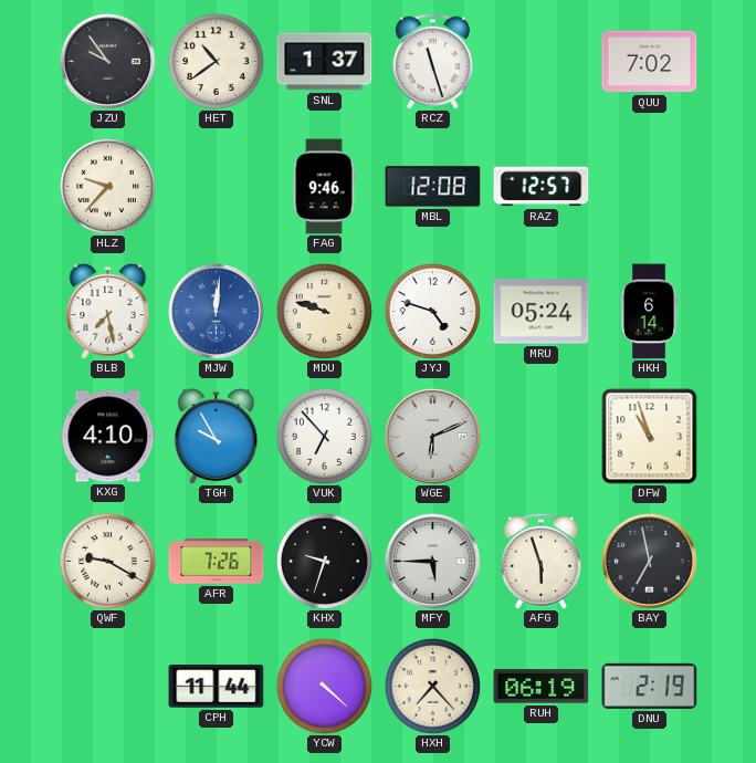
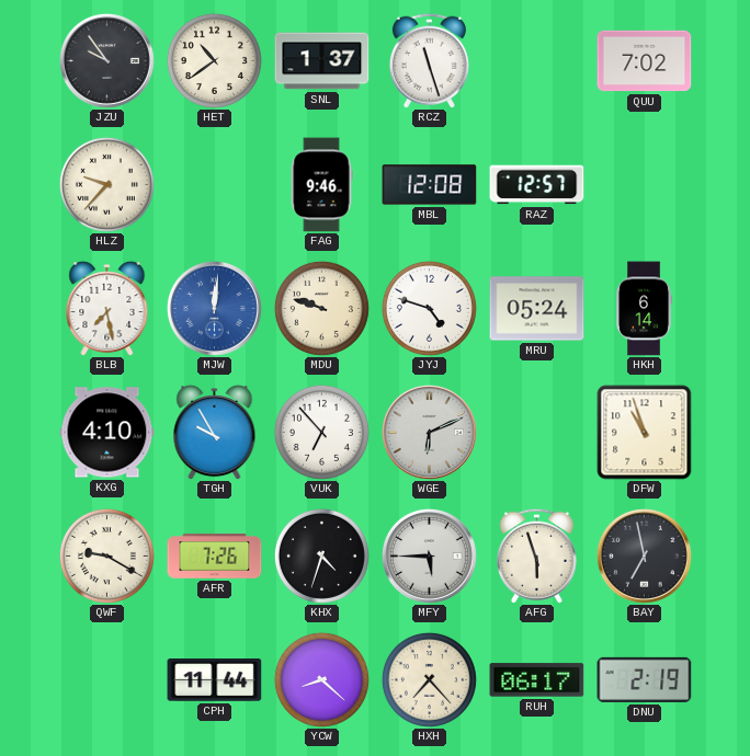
KHX: 9:33 -> 4:33 (321, 555)
YCW: 4:22 -> 8:22 (321, 679)
RUH: 06:19 -> 06:17 (537, 680)
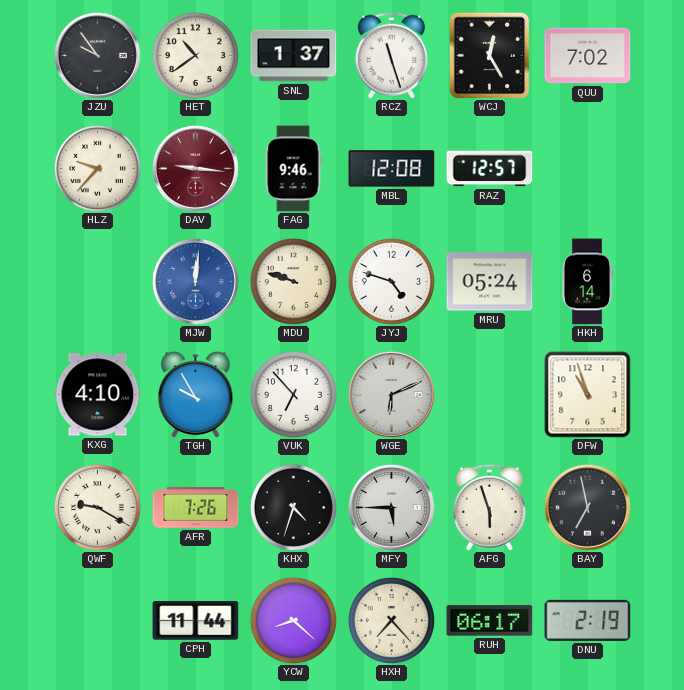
WCJ: none -> 12:25 (490, 55)
DAV: none -> 9:16 (195, 168)
BLB: 7:28 -> none (107, 308)
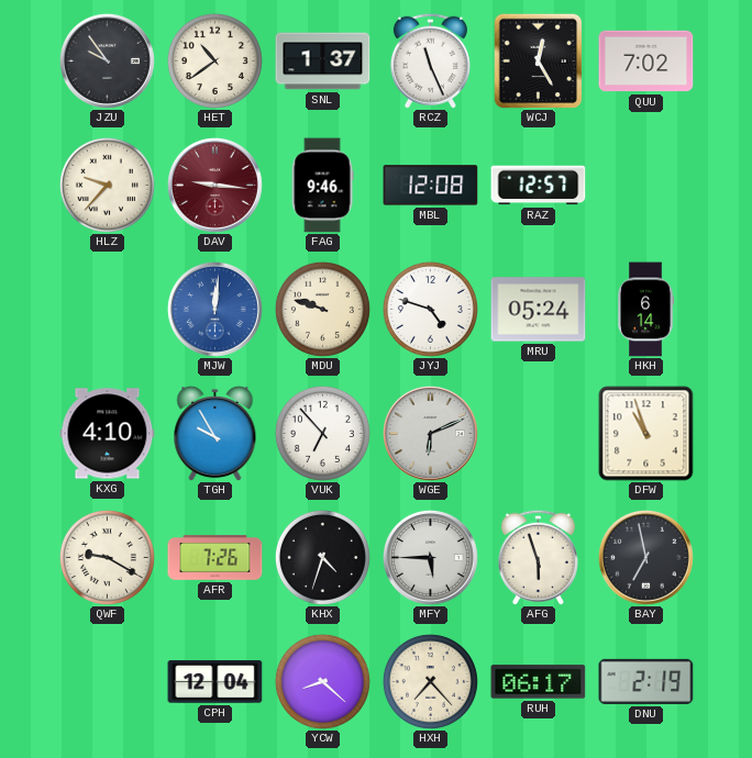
RCZ: 11:27 -> 11:26 (430, 60)
CPH: 11:44 -> 12:04 (215, 682)
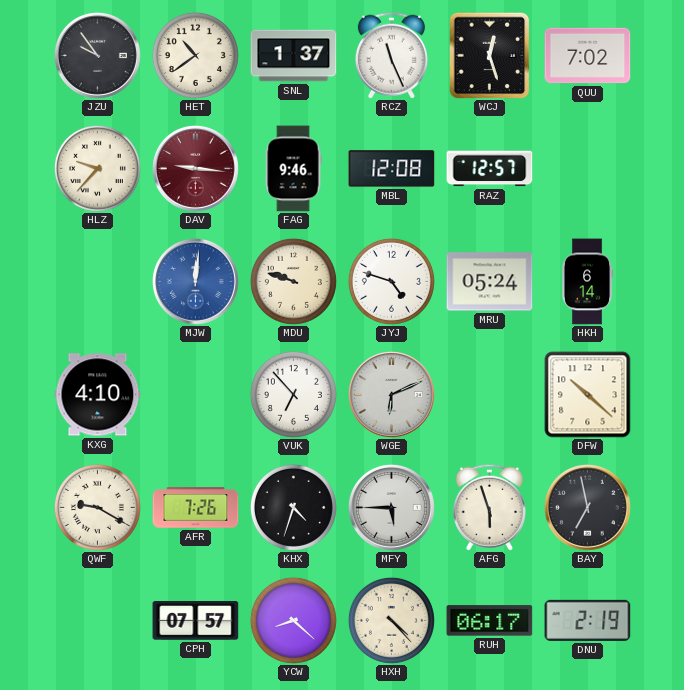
WCJ: 12:25 -> 12:27 (490, 55)
TGH: 9:55 -> none (215, 433)
DFW: 10:57 -> 10:22 (588, 395)
CPH: 12:04 -> 07:57 (196, 621)
HXH: 7:23 -> 4:23 (391, 620)
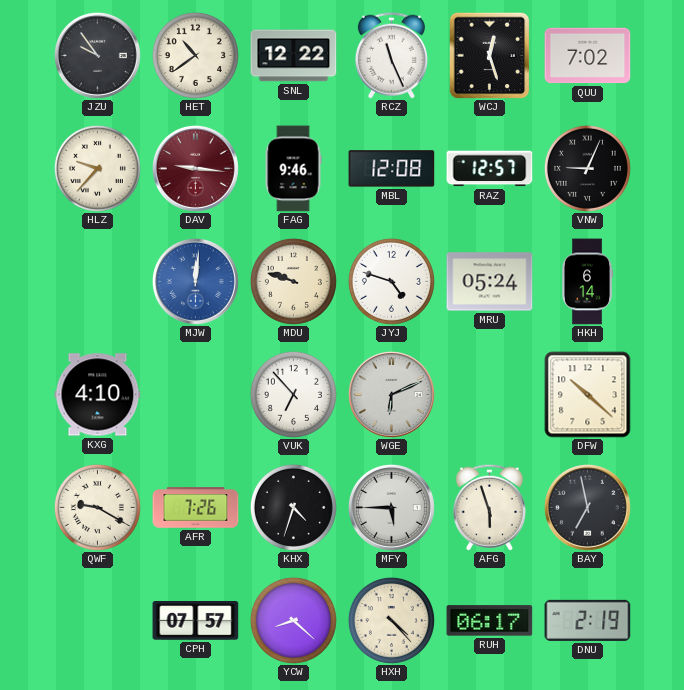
SNL: 1:37 -> 12:22 (294, 56)
VNW: none -> 9:04 (587, 168)
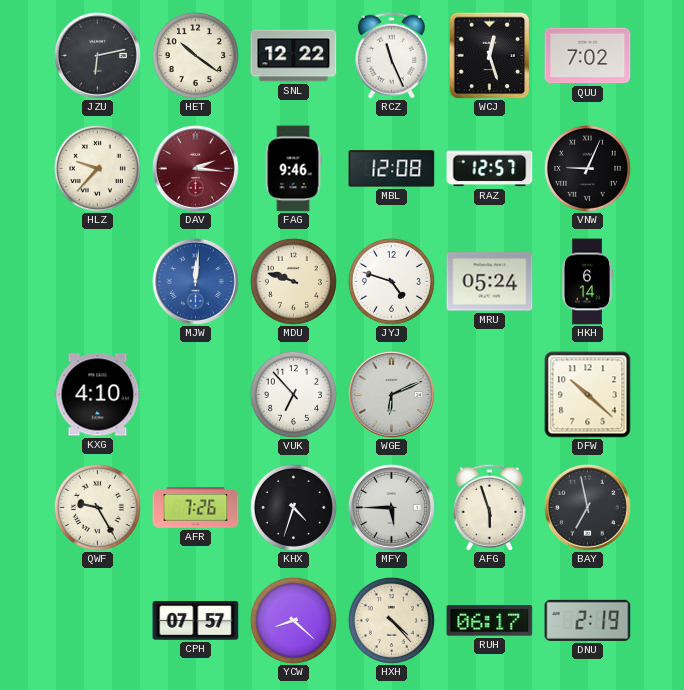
JZU: 9:54 -> 6:13 (97, 55)
HET: 10:39 -> 10:21 (195, 55)
DAV: 9:16 -> 2:16 (195, 168)
QWF: 9:20 -> 9:25 (97, 507)
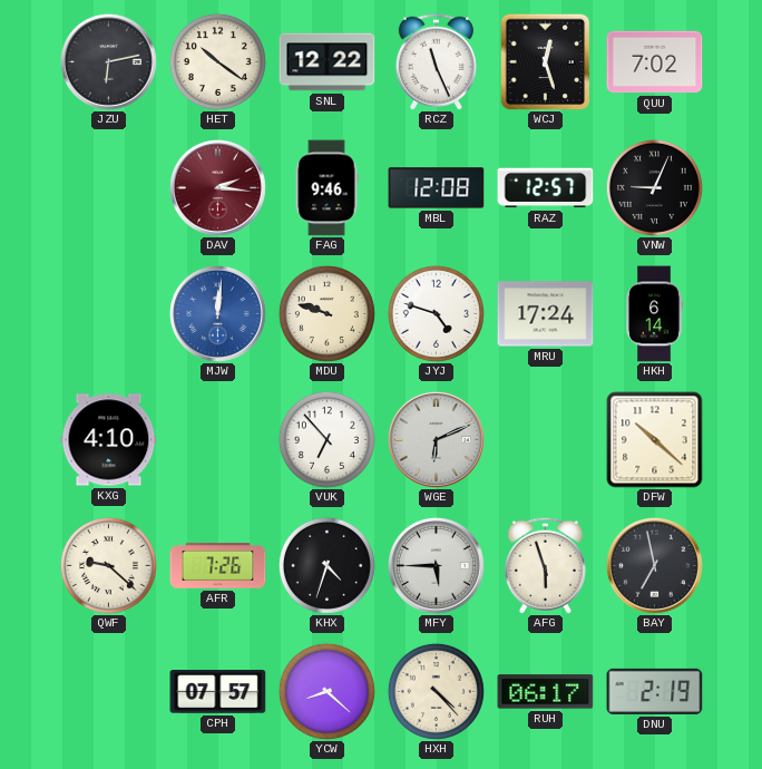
HLZ: 9:37 -> none (97, 168)
MRU: 05:24 -> 17:24 (546, 314)
QWF: 9:25 -> 9:22 (108, 565)
